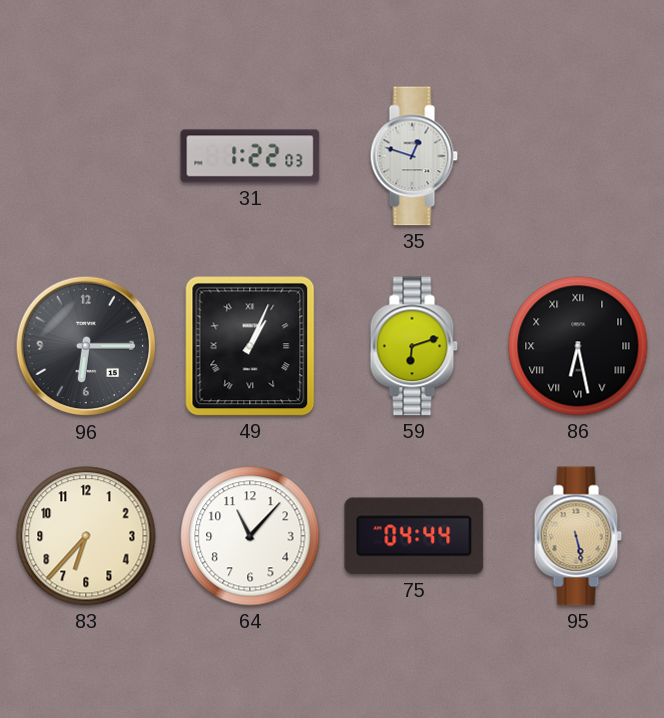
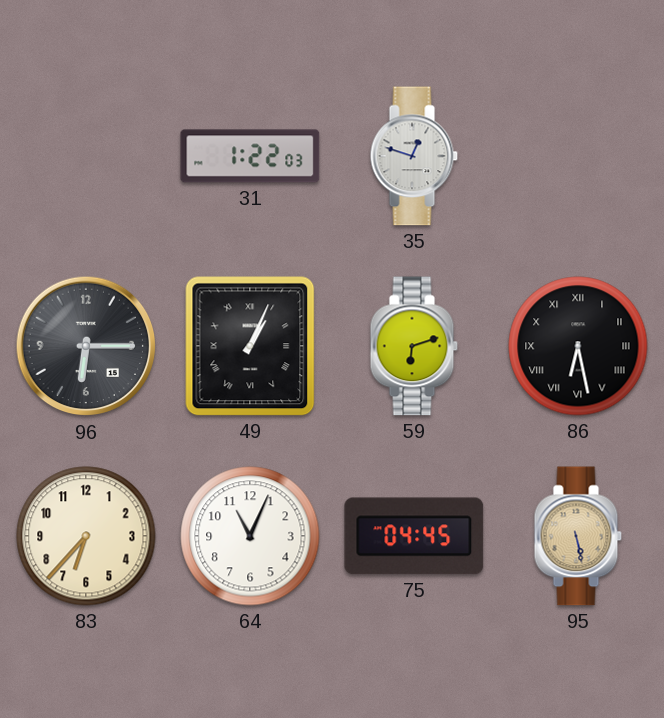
64: 11:07 -> 11:04 (250, 536)
75: 04:44 -> 04:45 (414, 536)
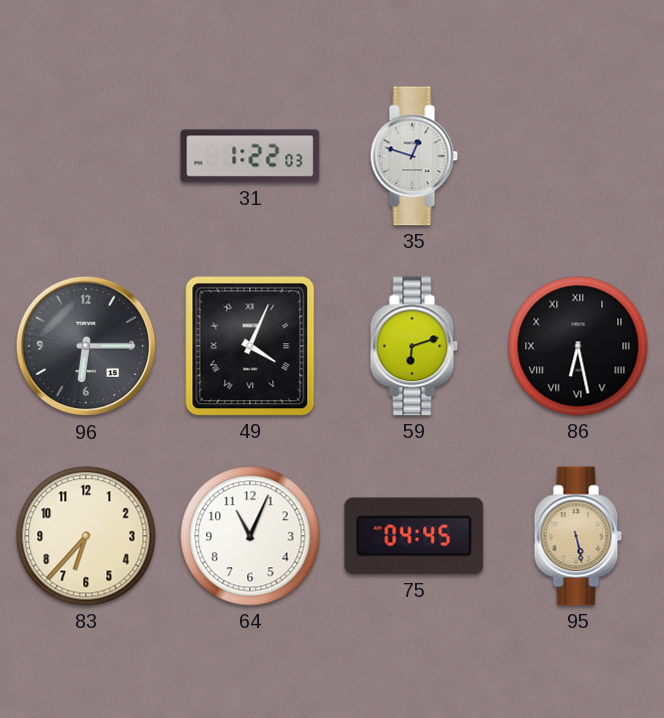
49: 1:04 -> 4:04 (250, 346)
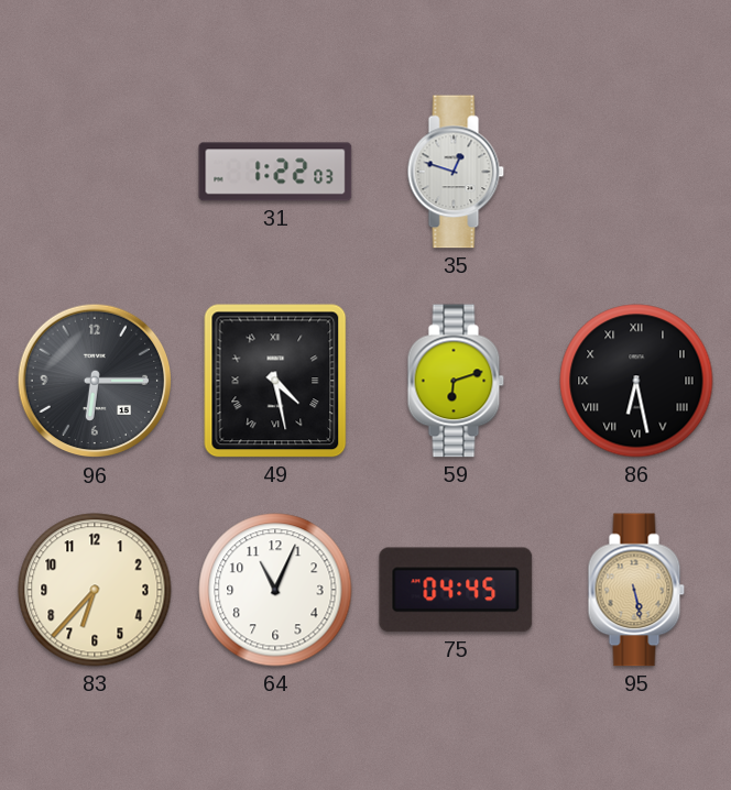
49: 4:04 -> 4:28 (275, 381)
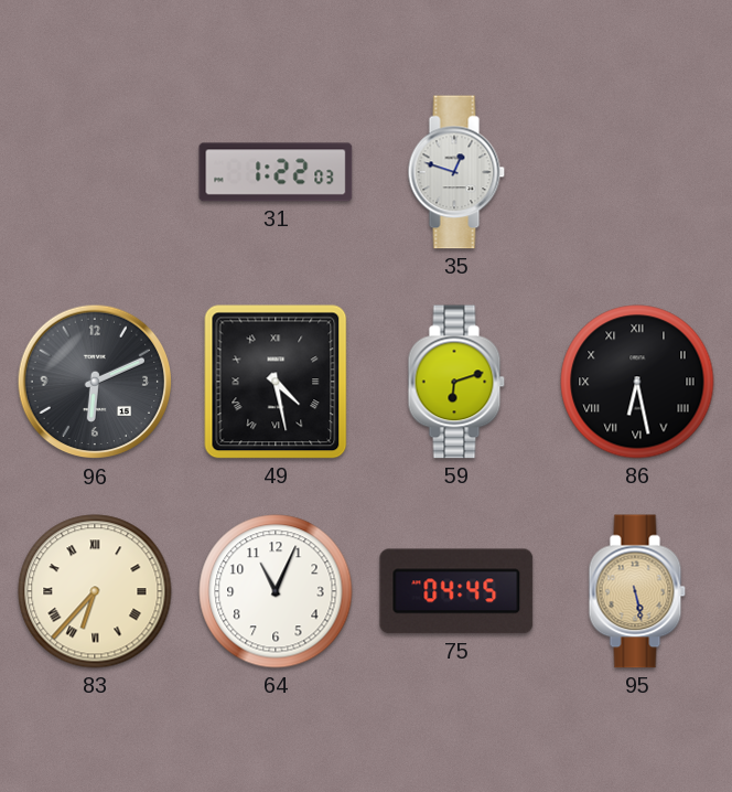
96: 6:15 -> 6:11 (95, 382)
83 numerals: Arabic -> Roman (95, 591)
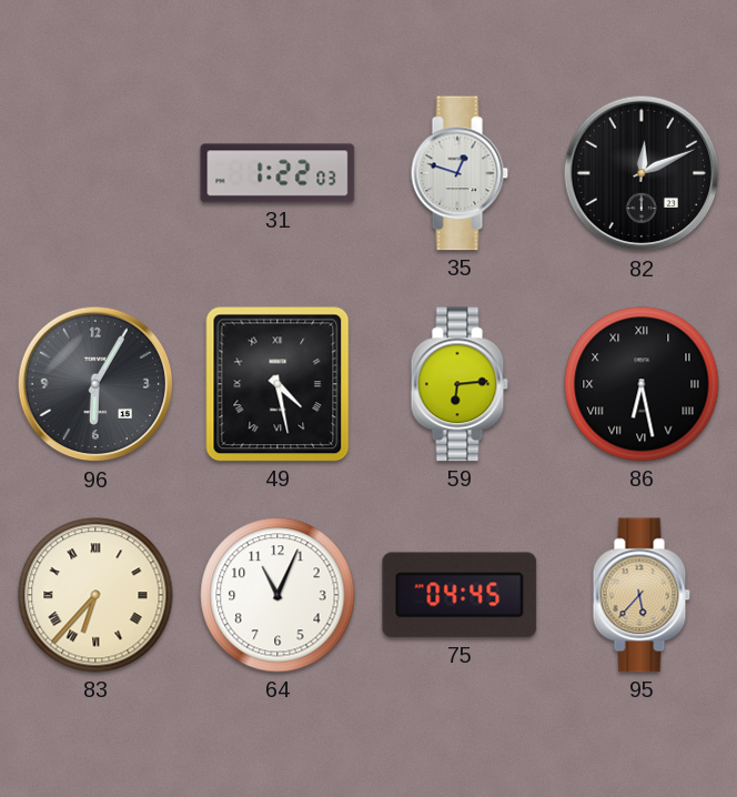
82: none -> 12:11 (642, 173)
96: 6:11 -> 6:05 (95, 384)
59: 6:12 -> 6:14 (460, 384)
95: 5:28 -> 5:37 (642, 595)
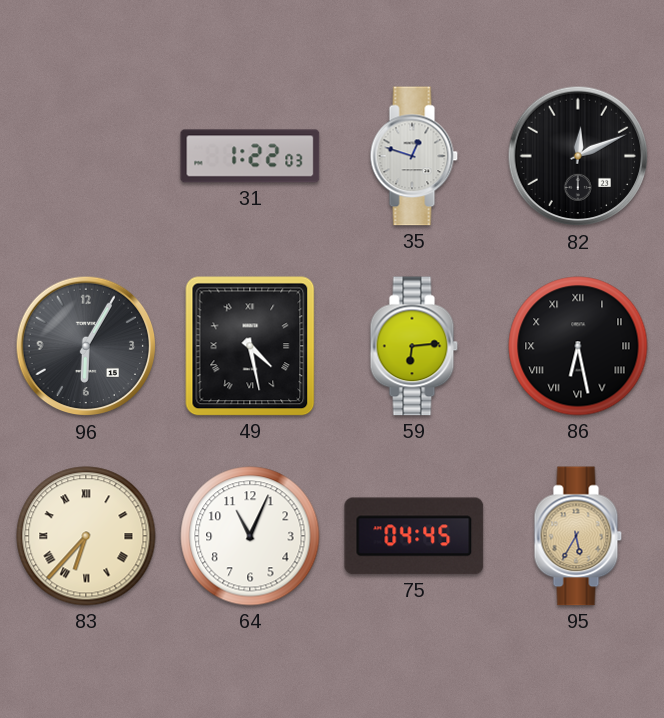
95: 5:37 -> 5:35 (578, 536)
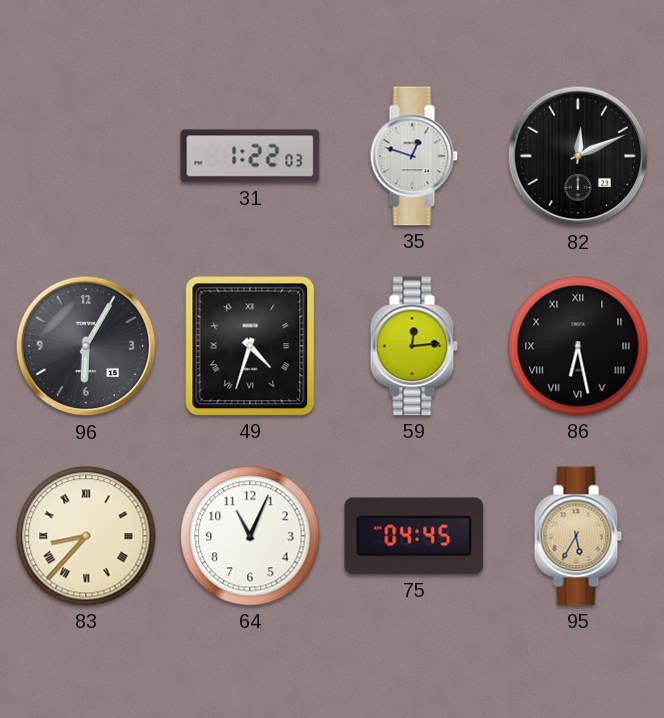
49: 4:28 -> 4:33 (250, 346)
59: 6:14 -> 12:14 (414, 346)
83: 6:37 -> 8:37 (86, 536)
